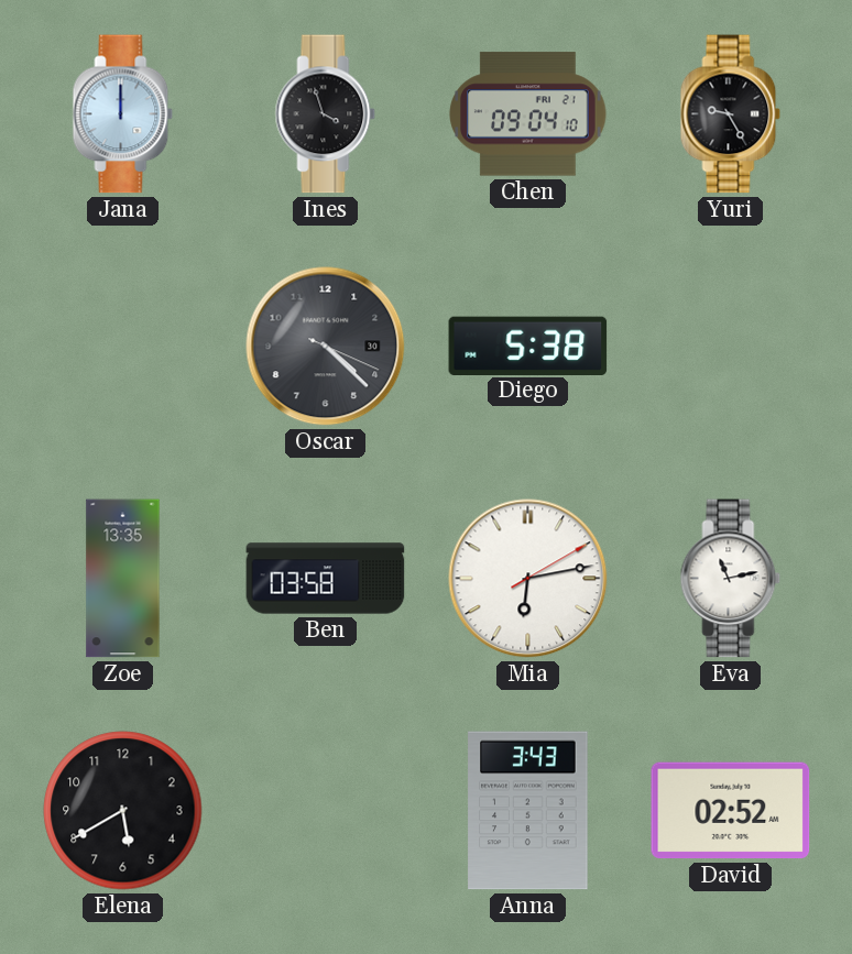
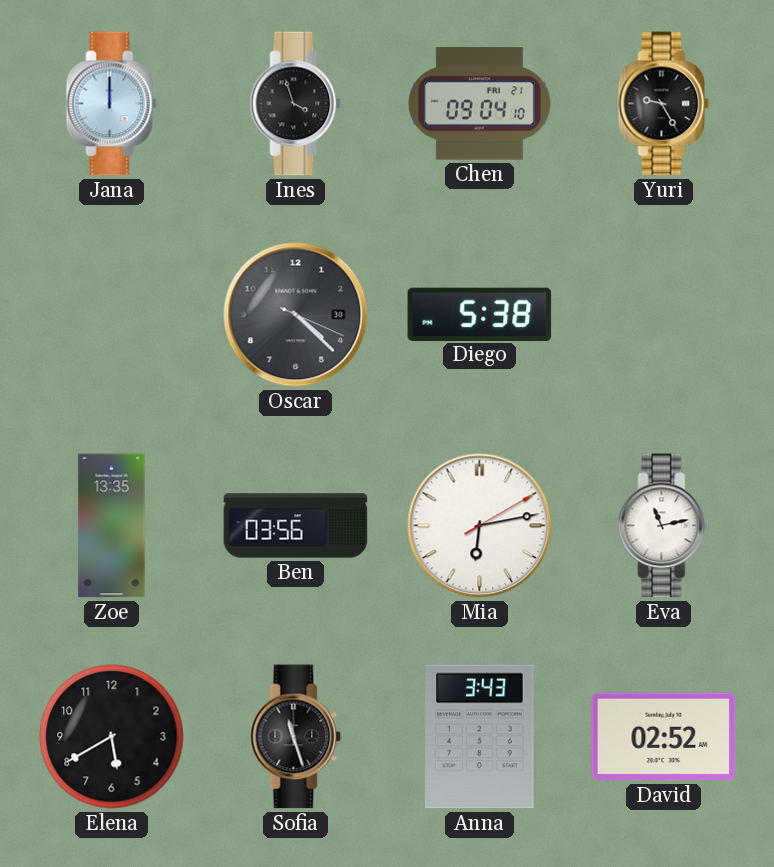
Ben: 03:58 -> 03:56 (296, 526)
Sofia: none -> 11:27 (296, 737)
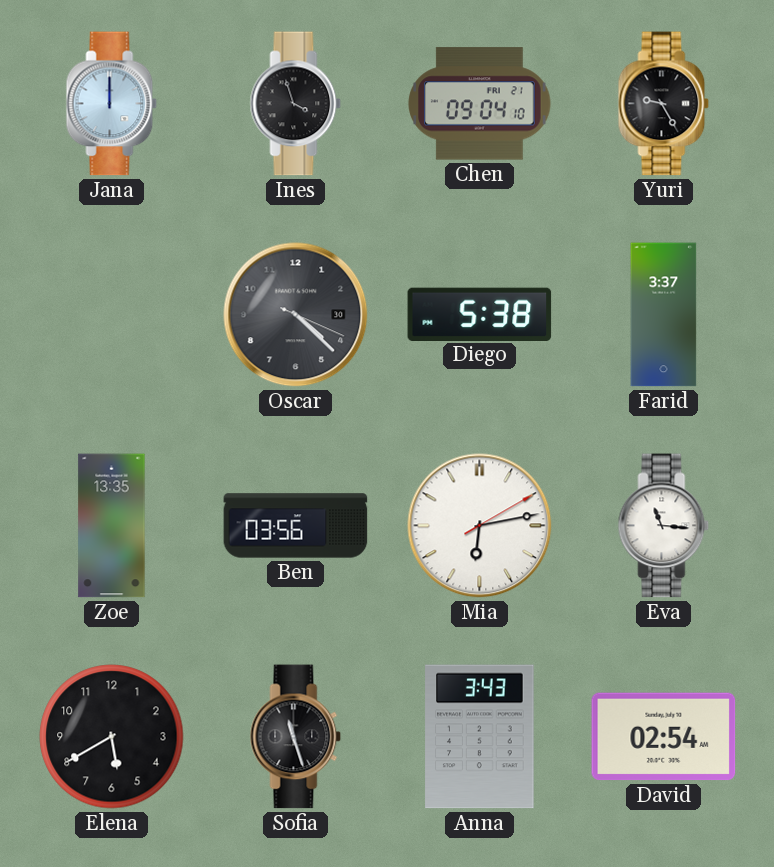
Farid: none -> 3:37 (664, 315)
Eva: 11:13 -> 11:16 (664, 526)
David: 02:52 -> 02:54 (664, 737)
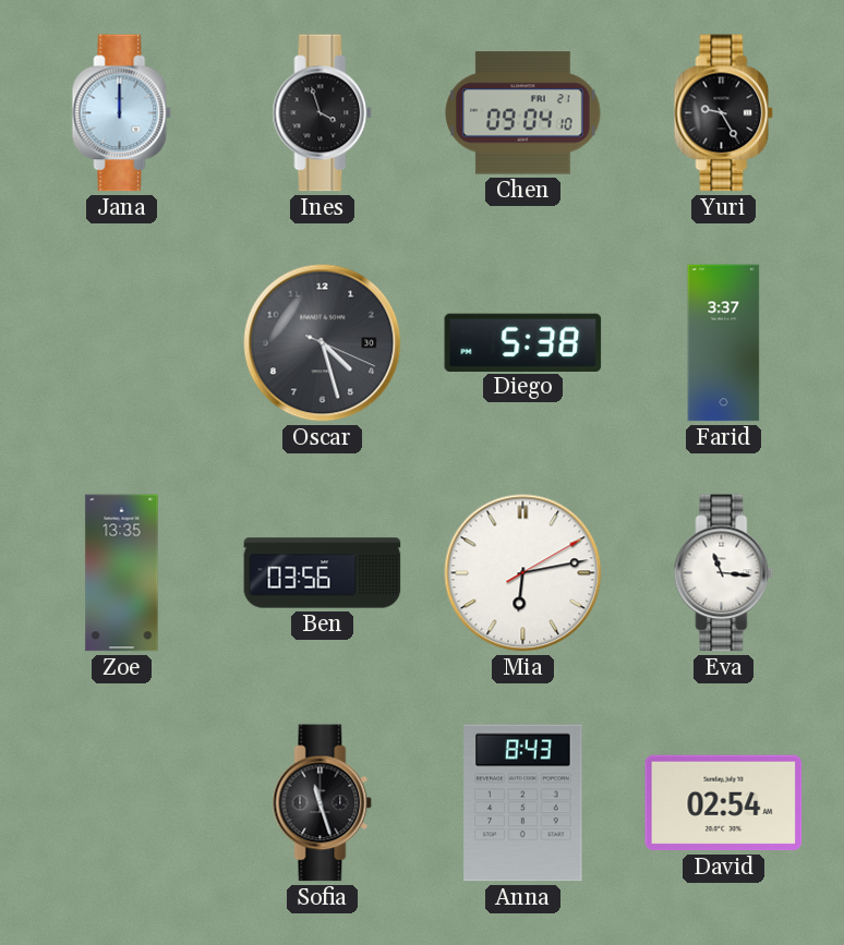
Oscar: 4:22 -> 4:27 (323, 343)
Elena: 5:40 -> none (112, 737)
Anna: 3:43 -> 8:43 (523, 803)
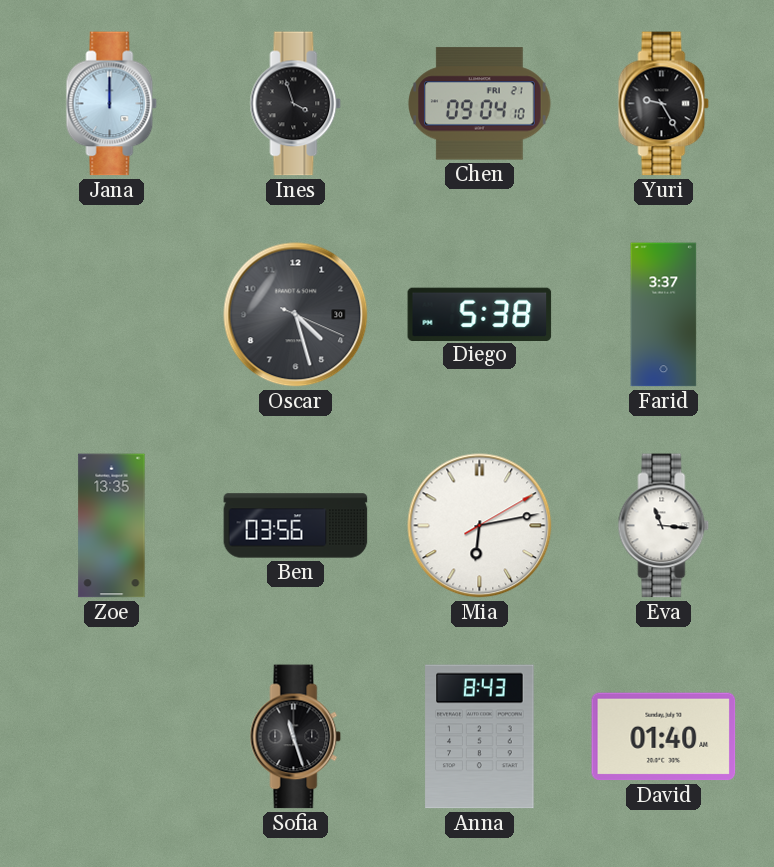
David: 02:54 -> 01:40 (664, 737)
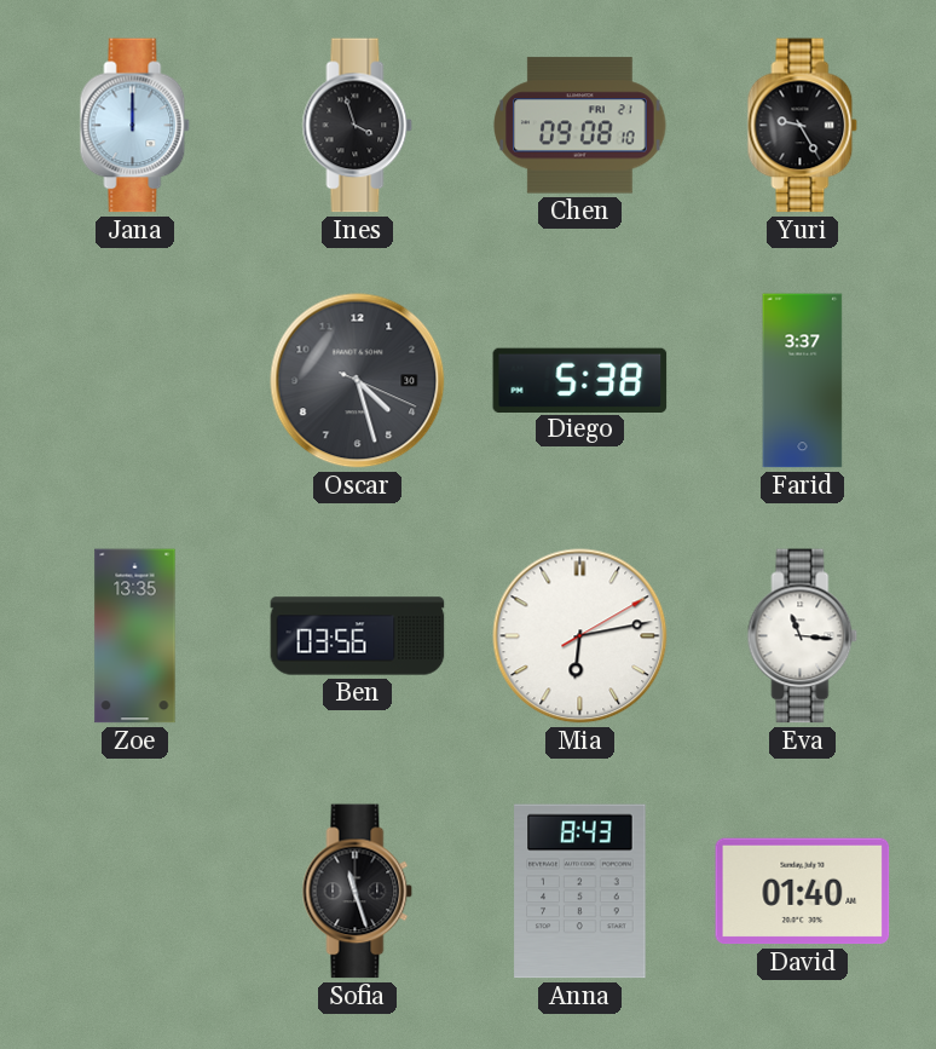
Chen: 09:04 -> 09:08 (580, 126)
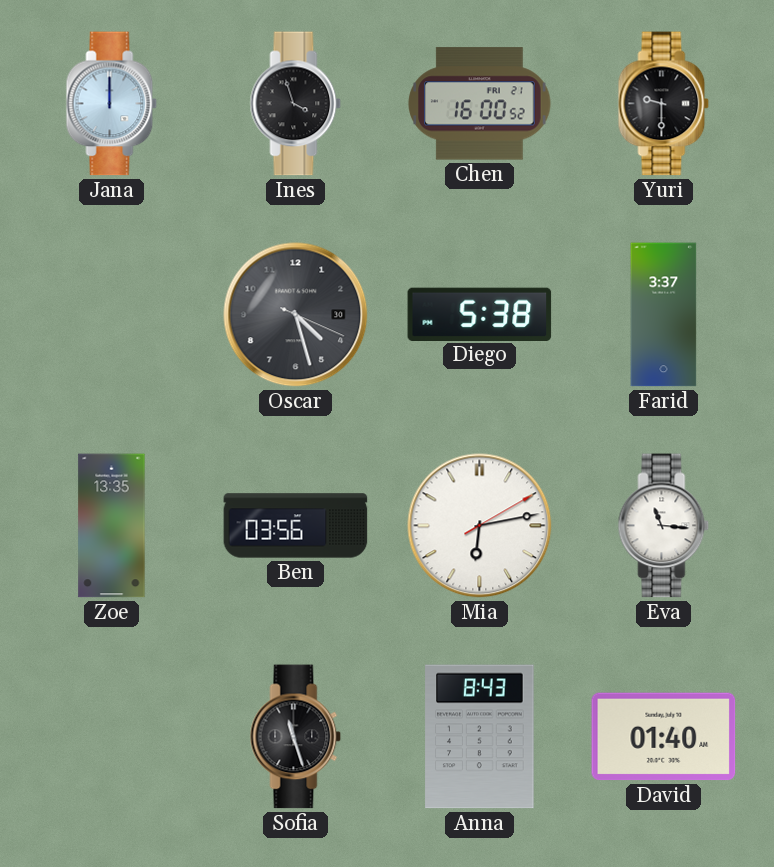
Chen: 09:08 -> 16:00 (480, 104)
Yuri: 9:25 -> 9:30 (664, 104)
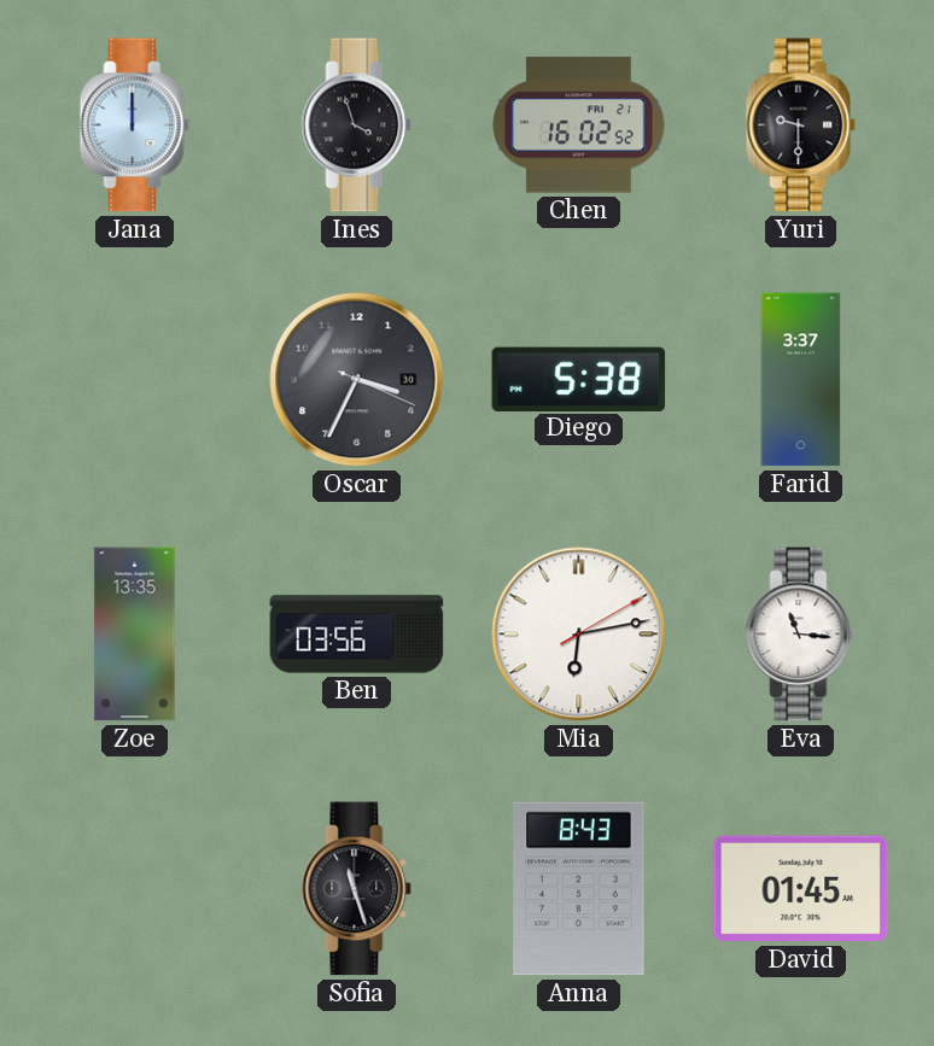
Chen: 16:00 -> 16:02 (579, 125)
Oscar: 4:27 -> 3:34 (357, 380)
David: 01:40 -> 01:45 (801, 889)
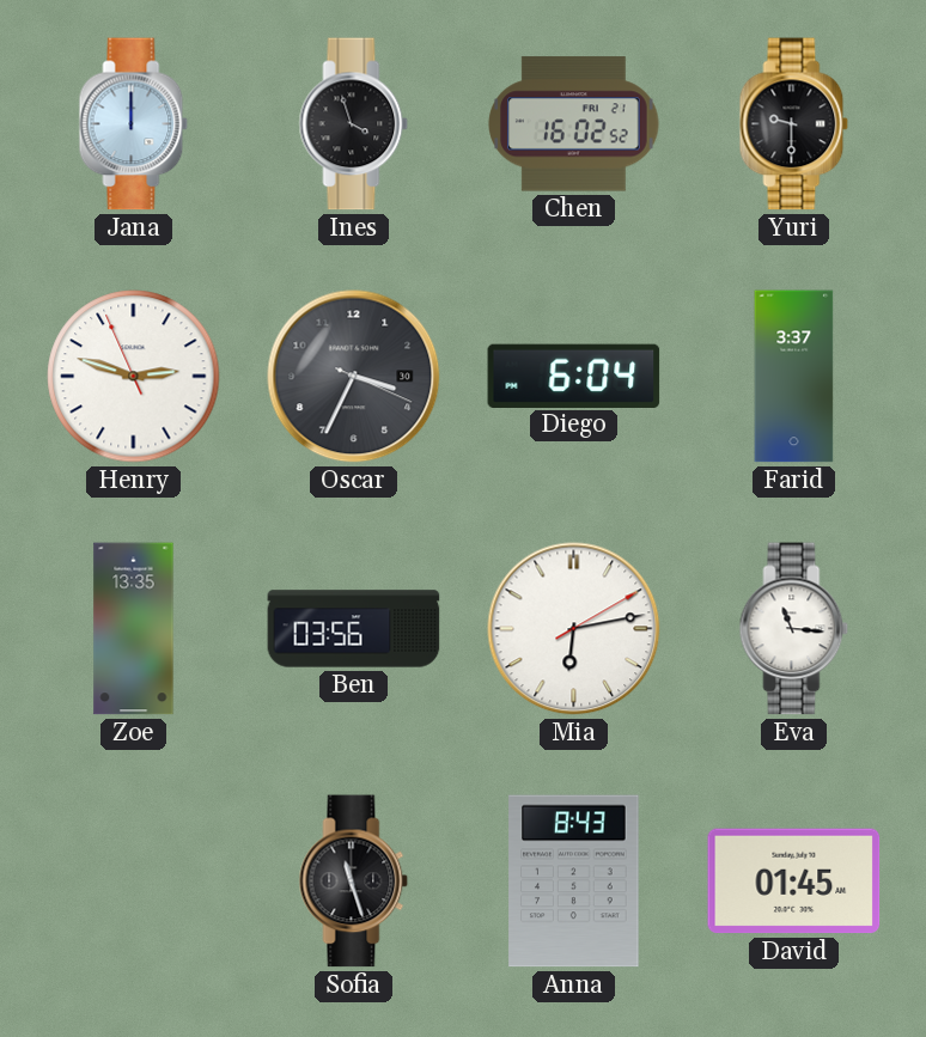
Henry: none -> 2:47 (134, 377)
Diego: 5:38 -> 6:04 (574, 376)
